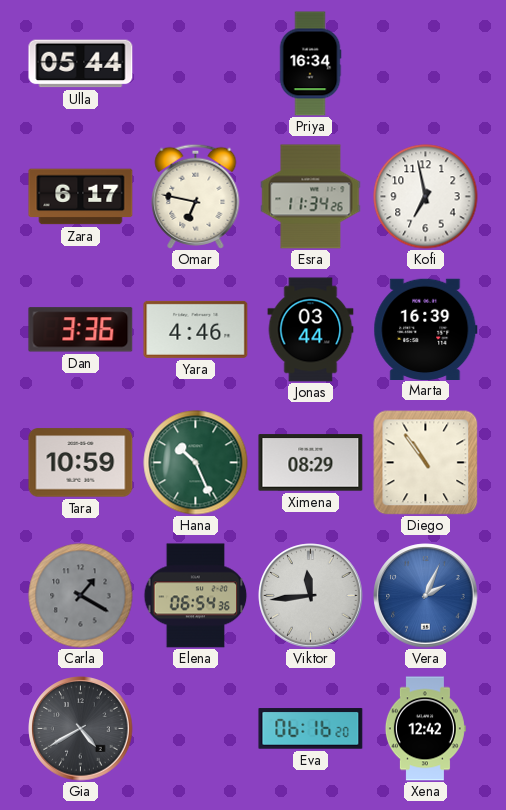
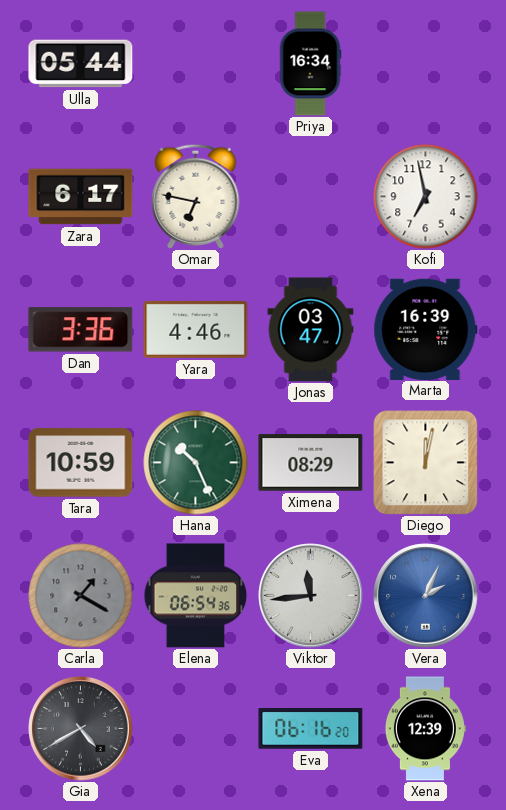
Esra: 11:34 -> none (311, 197)
Jonas: 03:44 -> 03:47 (311, 330)
Diego: 10:54 -> 12:02 (425, 463)
Xena: 12:42 -> 12:39 (425, 729)
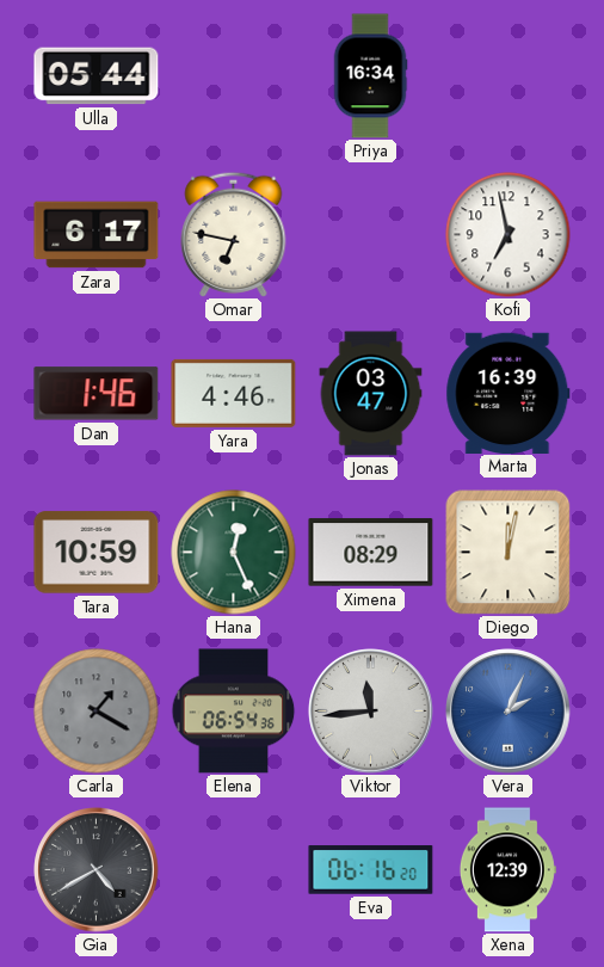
Dan: 3:36 -> 1:46 (97, 394)
Hana: 10:26 -> 12:26 (234, 553)
